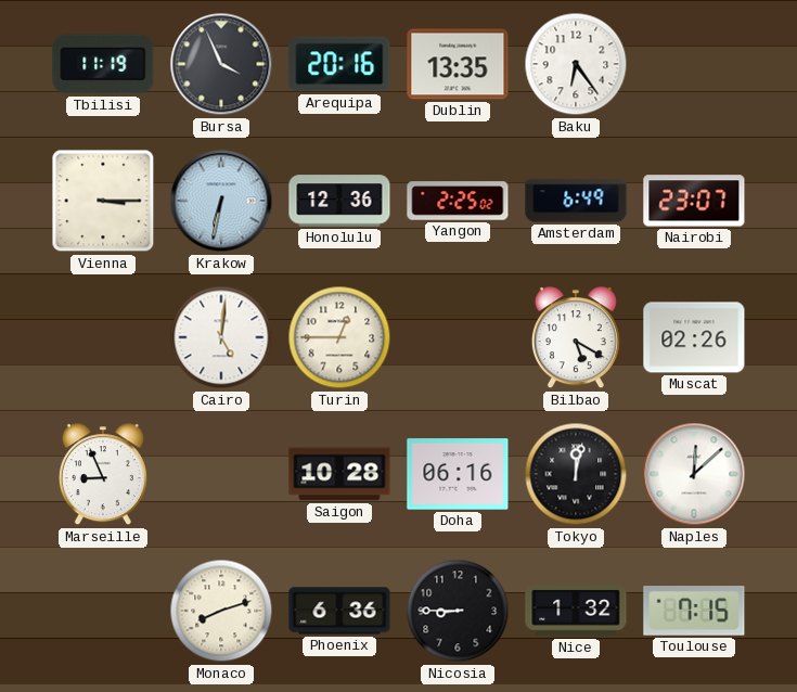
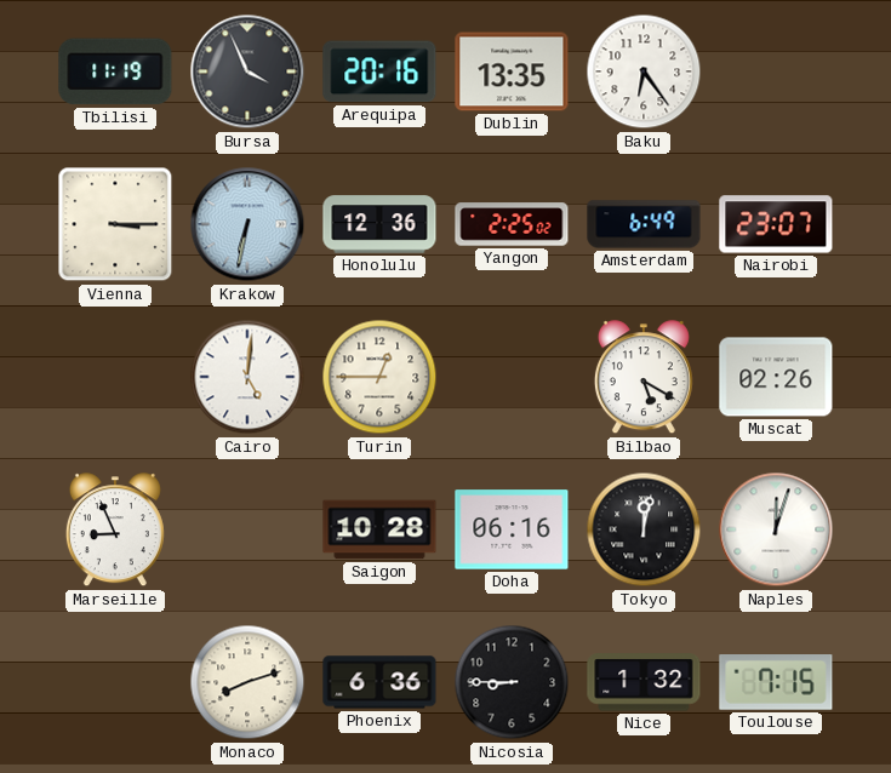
Naples: 12:08 -> 12:03 (776, 529)
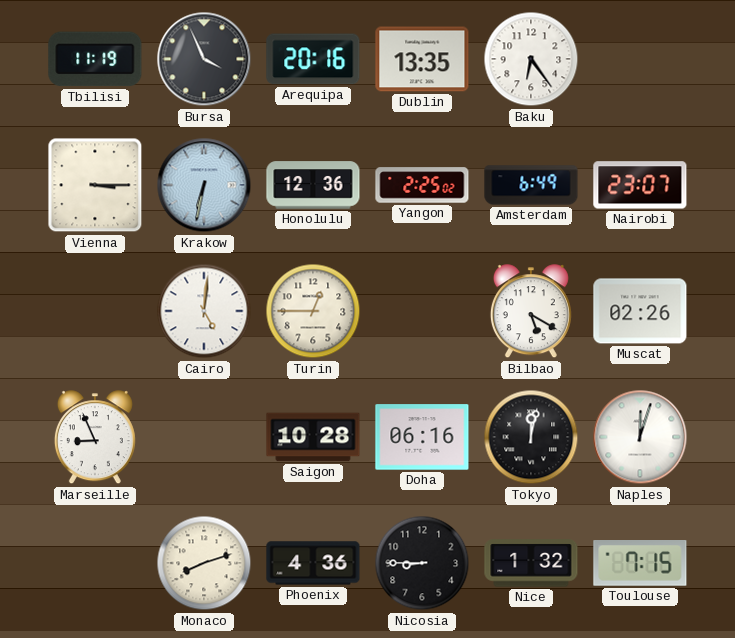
Phoenix: 6:36 -> 4:36 (313, 563)
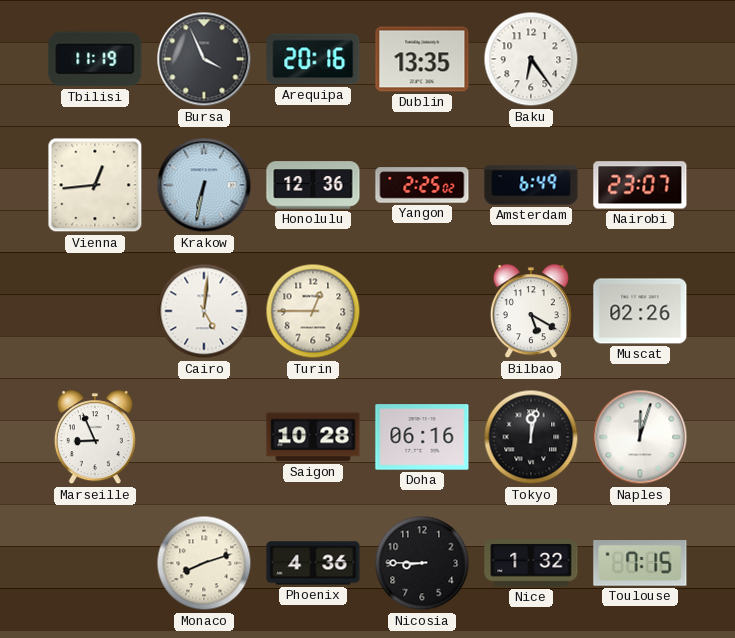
Vienna: 3:15 -> 12:44 (95, 185)
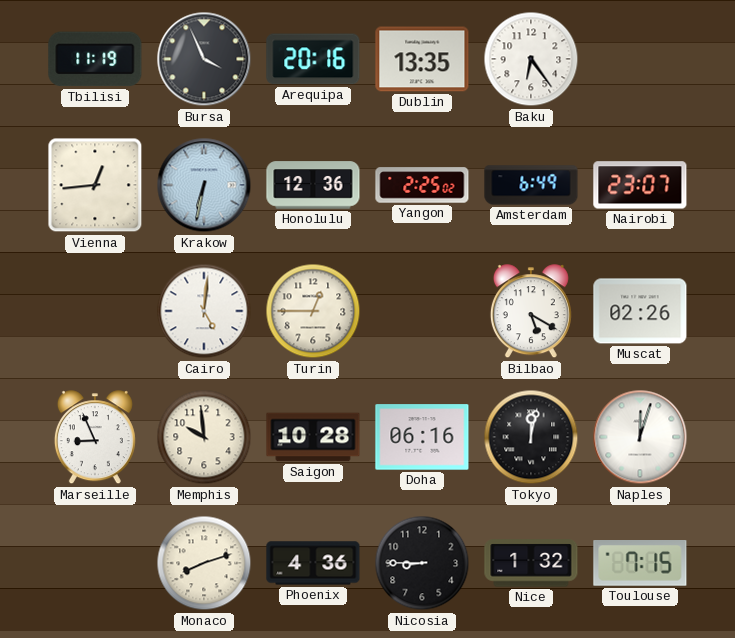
Memphis: none -> 9:59 (204, 437)
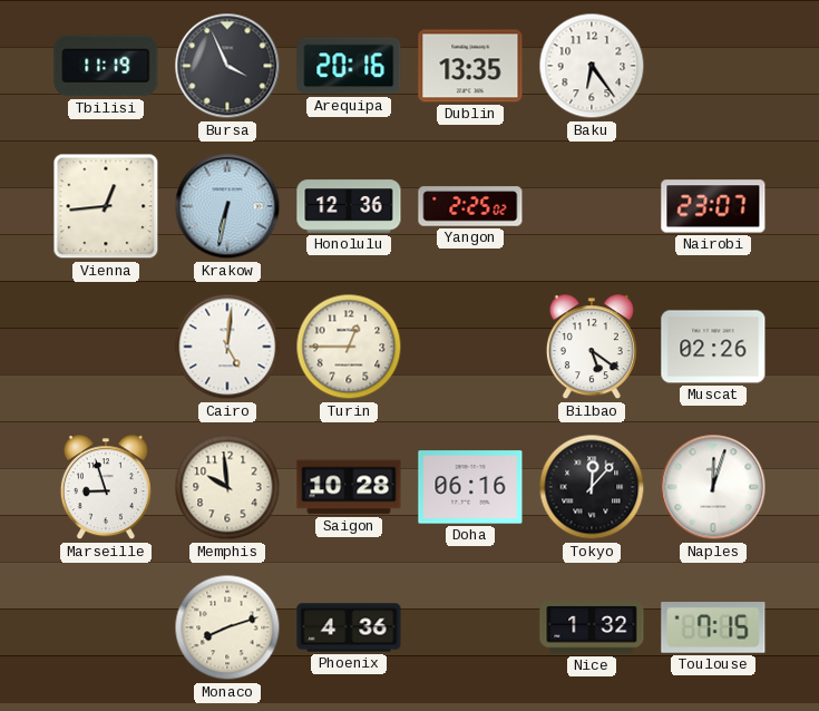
Amsterdam: 6:49 -> none (531, 185)
Bilbao: 5:20 -> 5:21 (592, 348)
Marseille: 8:56 -> 8:57 (106, 488)
Tokyo: 12:02 -> 12:07 (592, 487)
Nicosia: 8:45 -> none (422, 563)
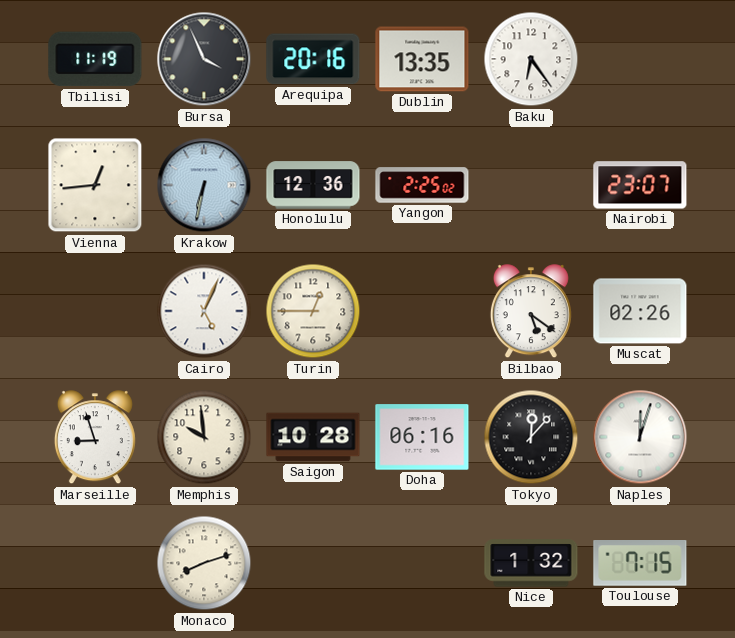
Cairo: 5:01 -> 5:04 (204, 311)
Phoenix: 4:36 -> none (349, 627)
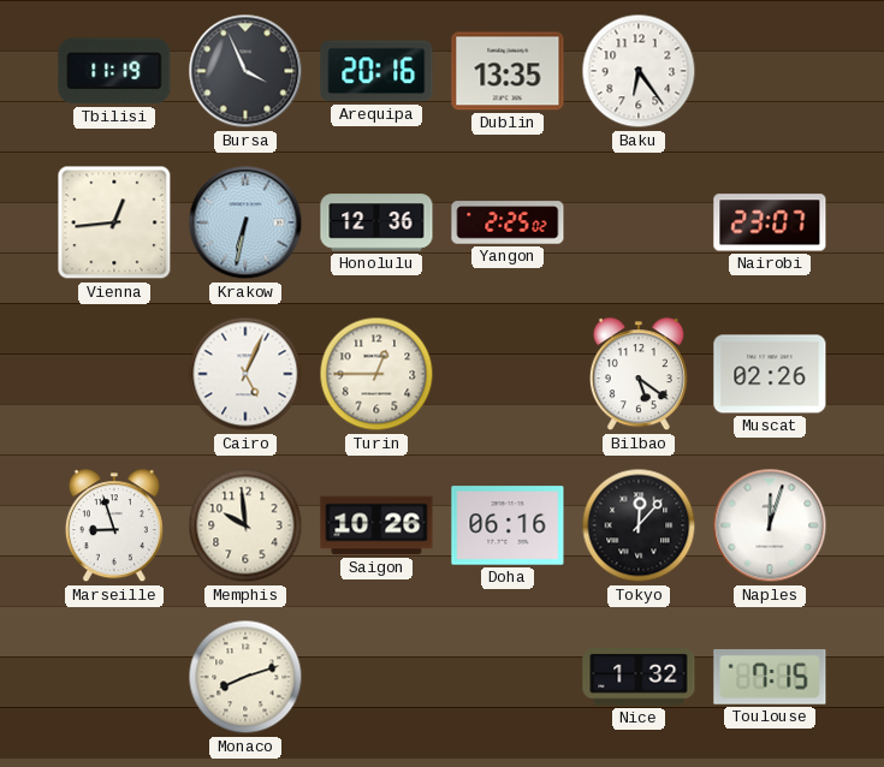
Saigon: 10:28 -> 10:26 (376, 525)
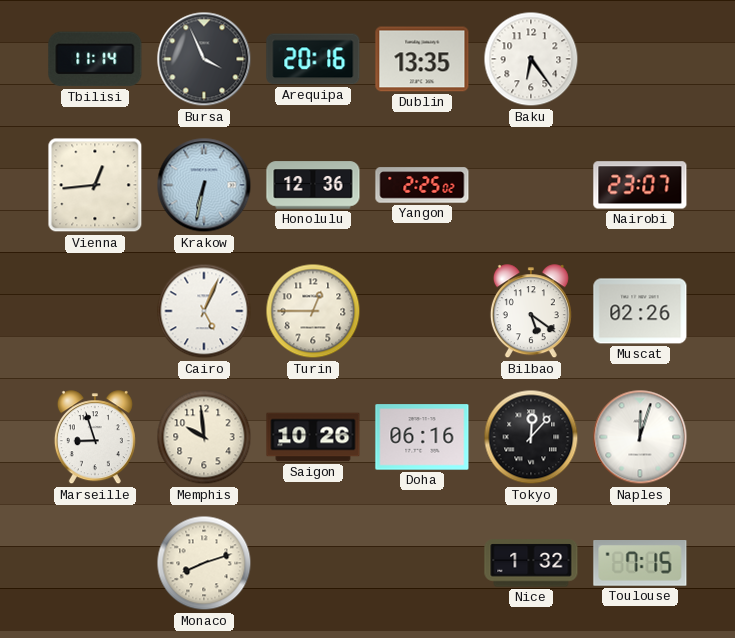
Tbilisi: 11:19 -> 11:14 (95, 59)
